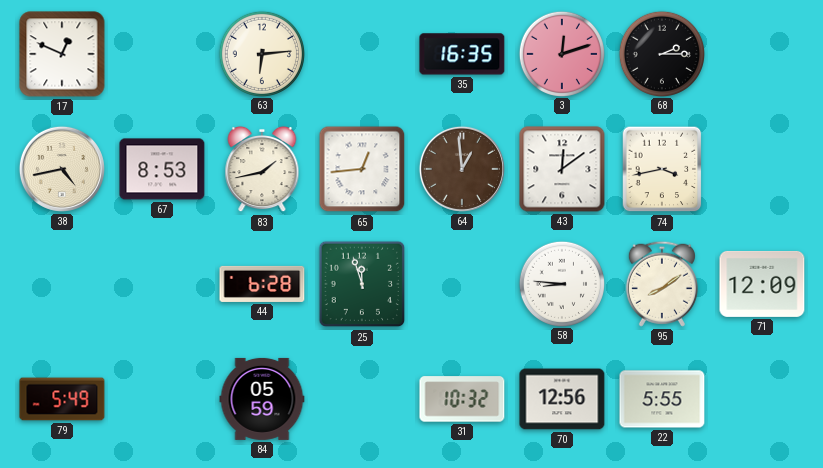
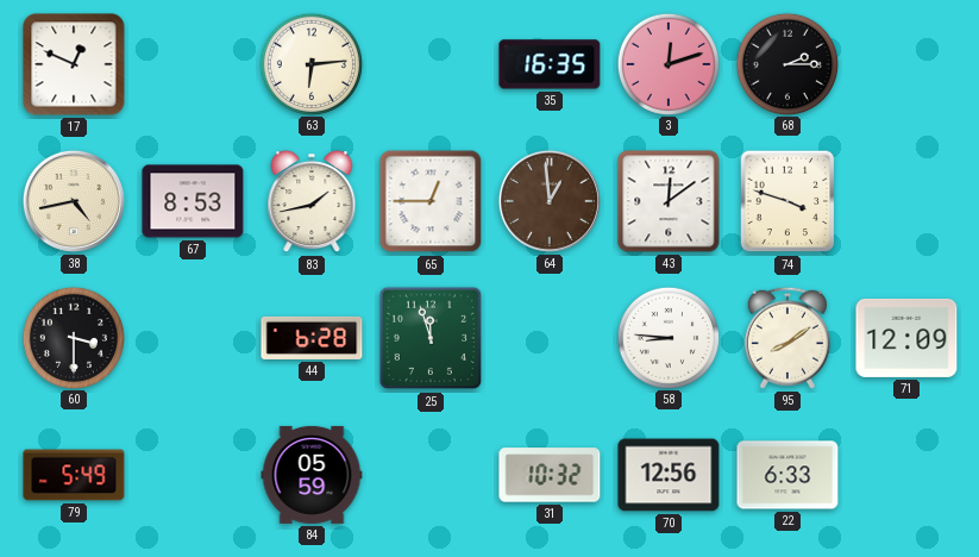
65: 12:44 -> 12:45 (431, 201)
74: 3:43 -> 3:48 (787, 201)
60: none -> 3:30 (73, 337)
22: 5:55 -> 6:33 (787, 475)
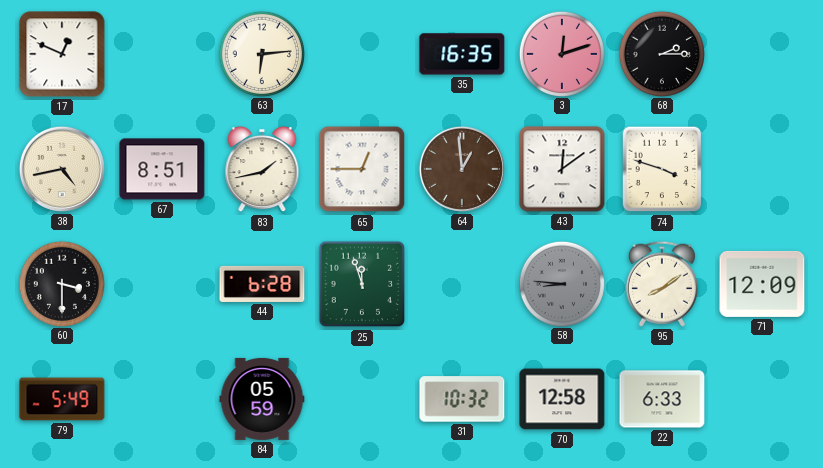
67: 8:53 -> 8:51 (162, 169)
58 dial: white -> grey (561, 283)
70: 12:56 -> 12:58 (562, 399)
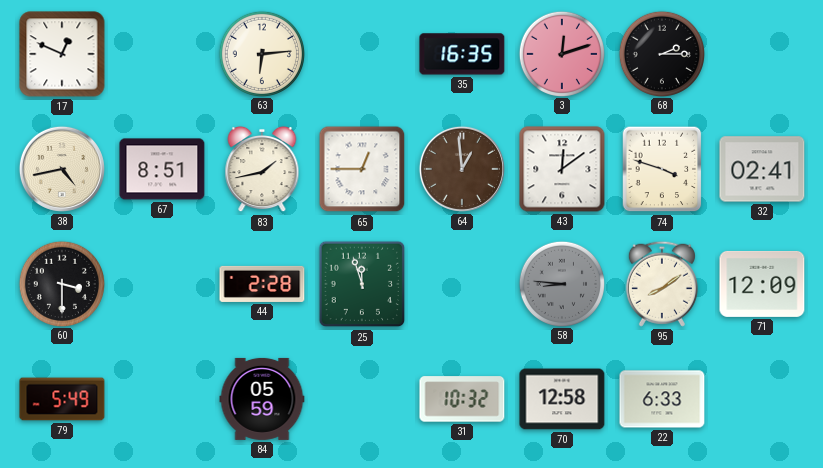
32: none -> 02:41 (762, 169)
44: 6:28 -> 2:28 (262, 284)
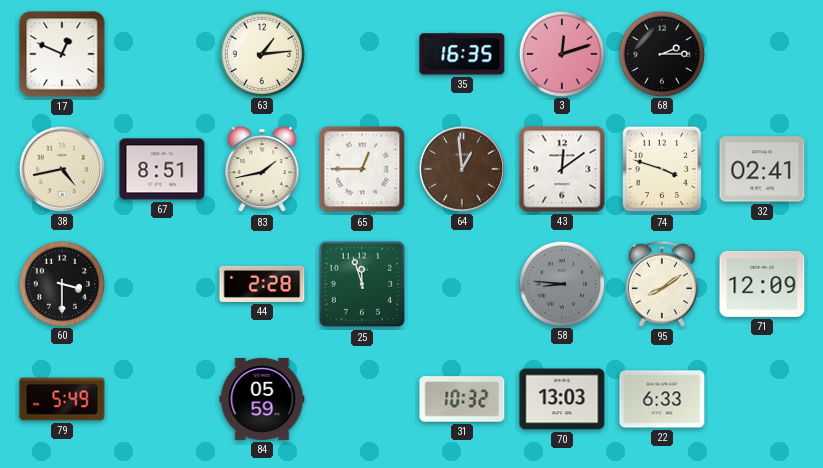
63: 6:14 -> 1:14 (261, 53)
70: 12:58 -> 13:03 (562, 399)
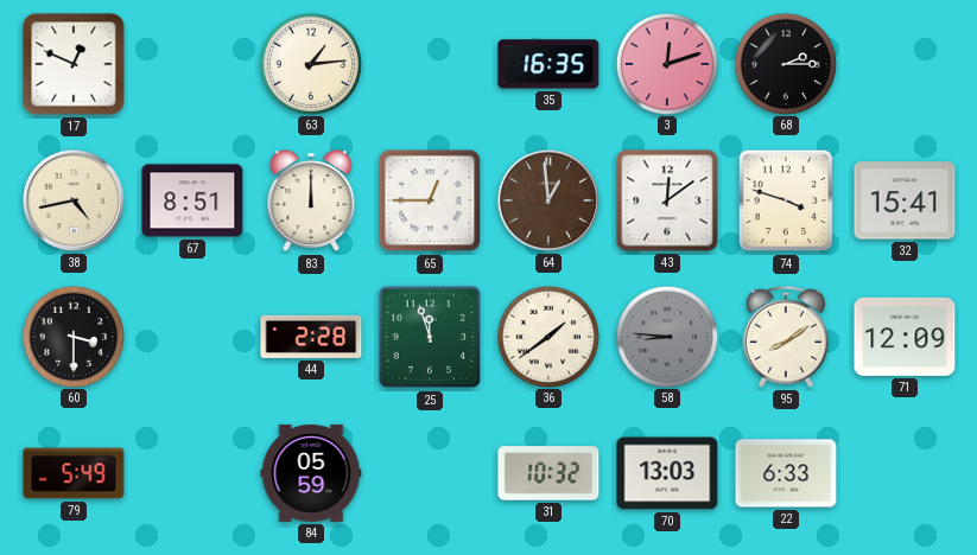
83: 1:43 -> 12:00 (311, 200)
32: 02:41 -> 15:41 (905, 200)
36: none -> 1:39 (547, 336)
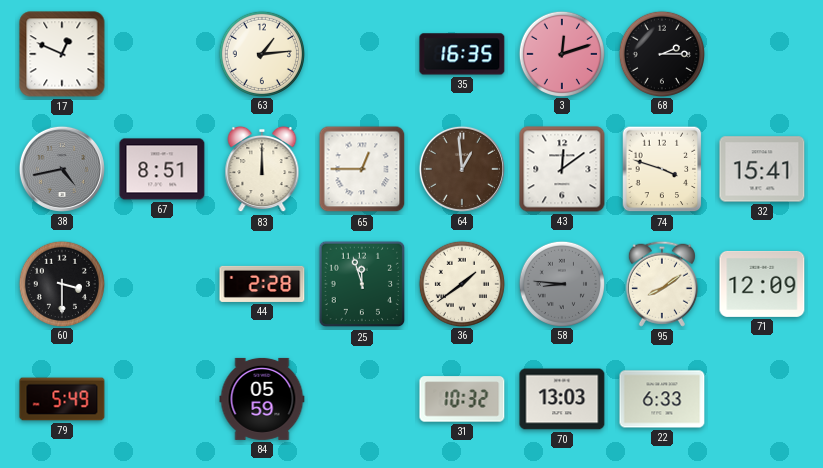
38 dial: cream -> grey (62, 169)
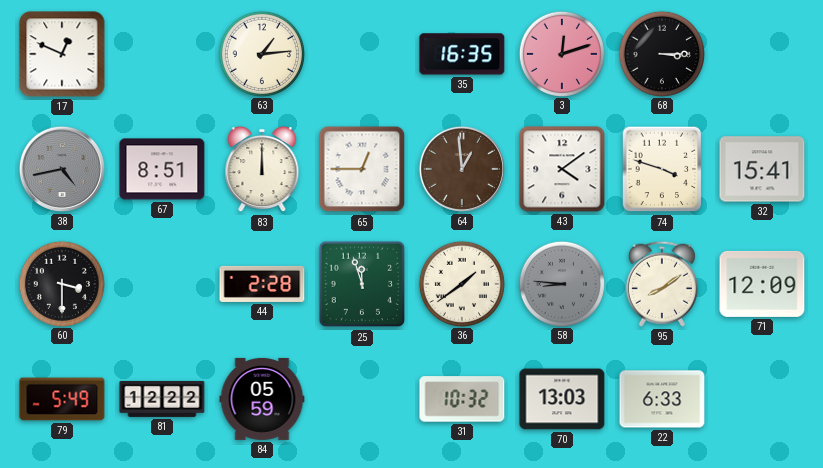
68: 2:15 -> 3:15 (661, 53)
43: 12:09 -> 4:09 (562, 169)
81: none -> 12:22 (162, 399)
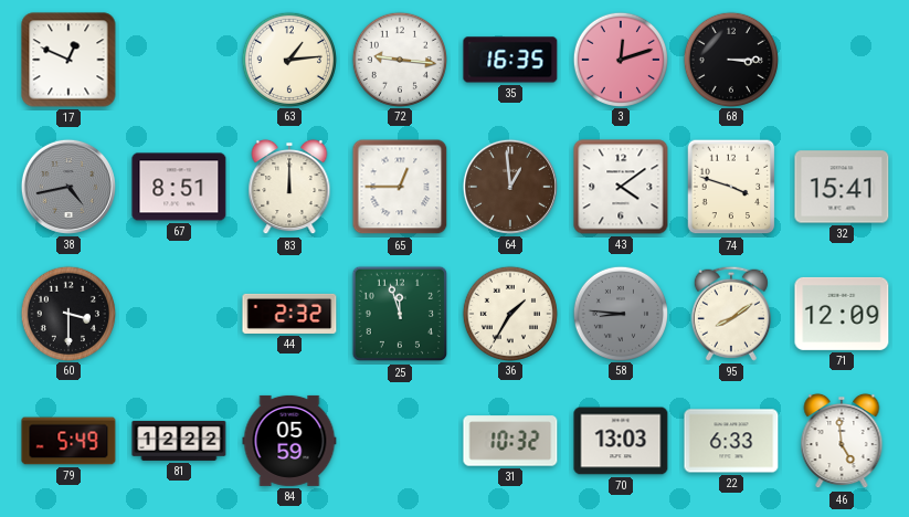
72: none -> 9:16 (399, 59)
44: 2:28 -> 2:32 (289, 314)
36: 1:39 -> 1:35 (509, 313)
46: none -> 4:59 (842, 441)
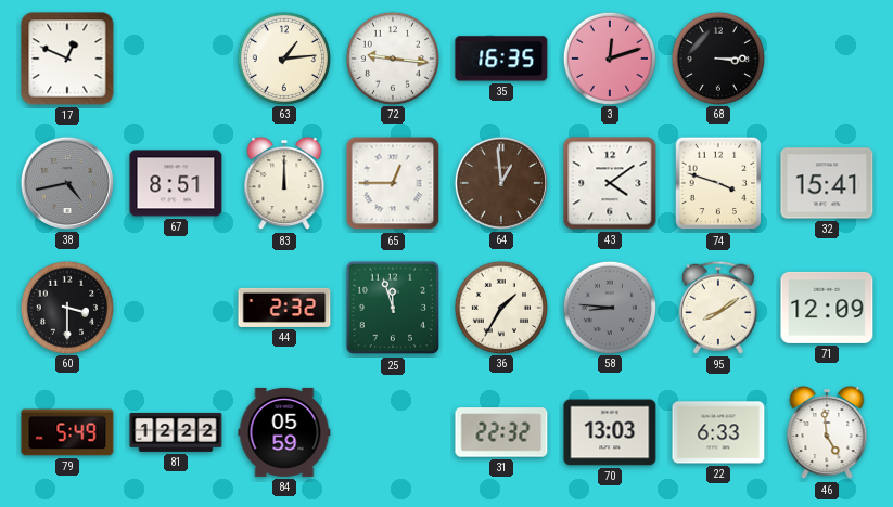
31: 10:32 -> 22:32 (501, 432)
